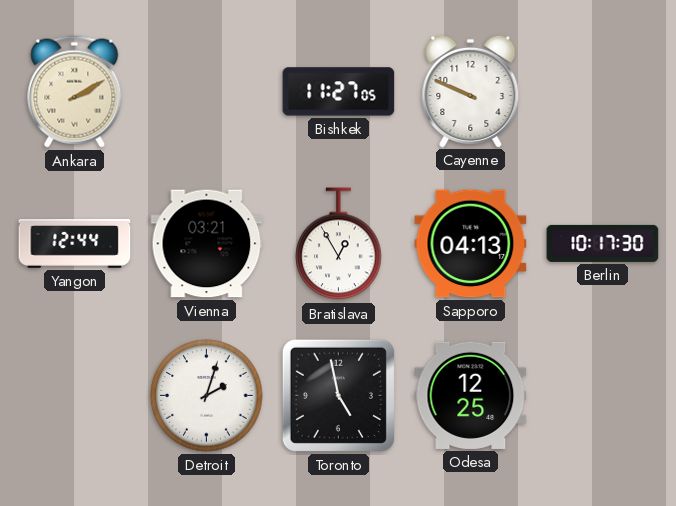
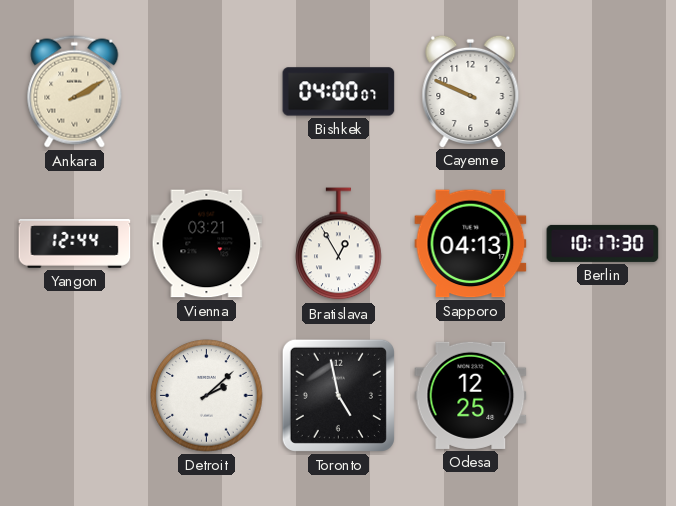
Bishkek: 11:27 -> 04:00 (339, 92)
Detroit: 2:03 -> 2:08 (207, 396)
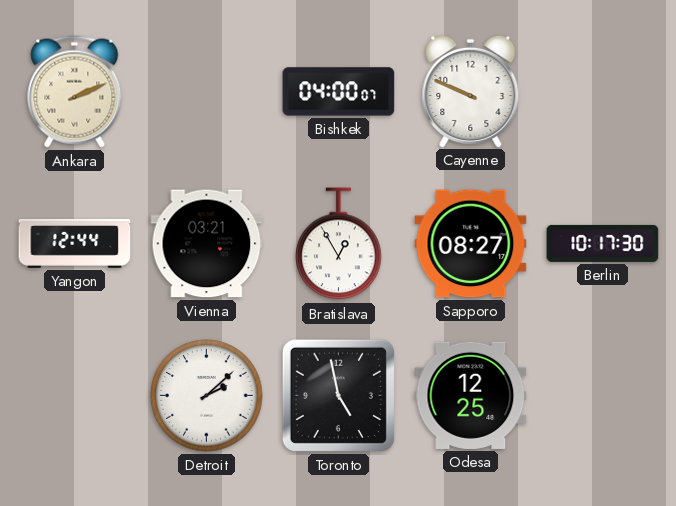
Ankara: 2:10 -> 2:11 (75, 92)
Sapporo: 04:13 -> 08:27 (471, 244)
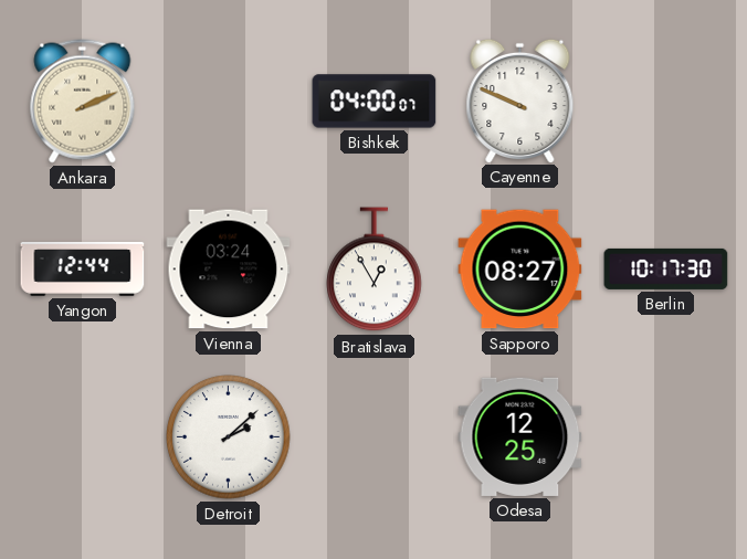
Vienna: 03:21 -> 03:24 (229, 270)
Toronto: 4:58 -> none (338, 395)
